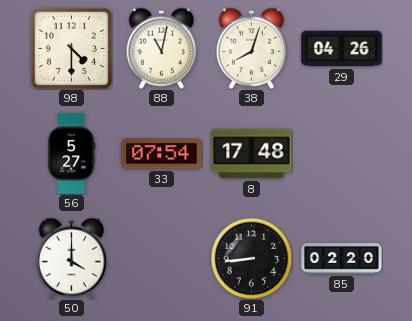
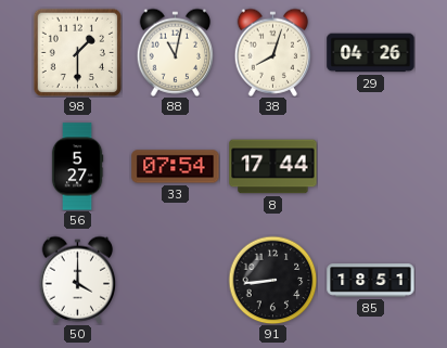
98: 4:30 -> 1:30 (77, 52)
8: 17:48 -> 17:44 (273, 167)
85: 02:20 -> 18:51 (371, 281)
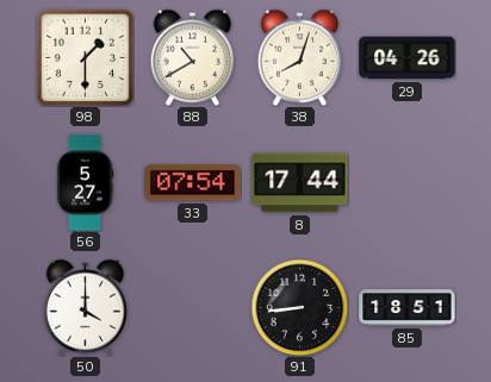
88: 11:02 -> 10:40 (193, 57)
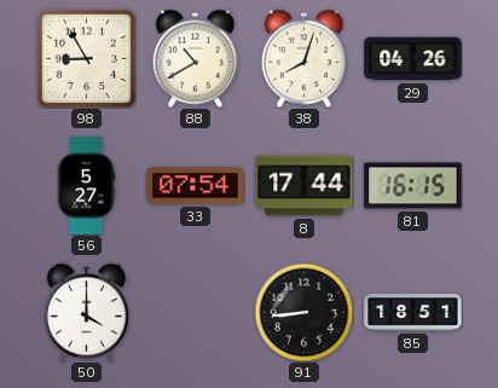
98: 1:30 -> 8:55 (86, 58)
81: none -> 16:15 (413, 186)
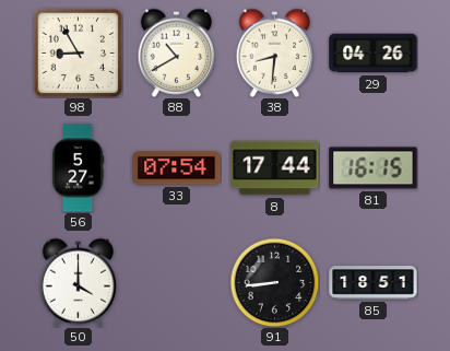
38: 8:03 -> 8:31 (275, 52)
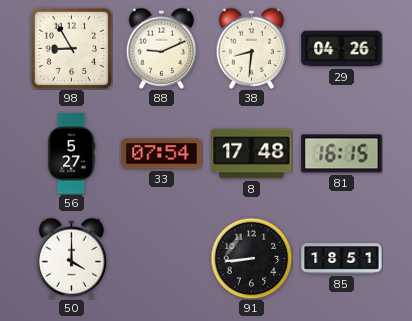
88: 10:40 -> 9:11 (162, 48)
8: 17:44 -> 17:48 (252, 154)
